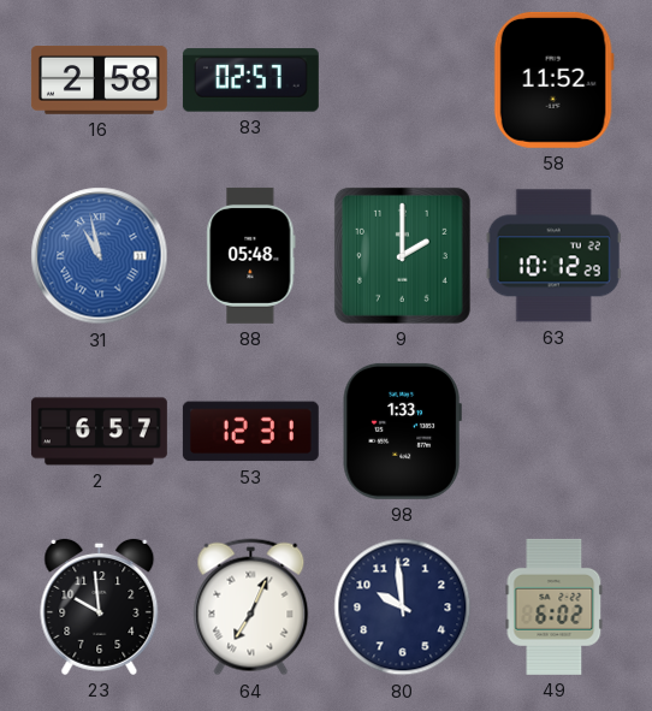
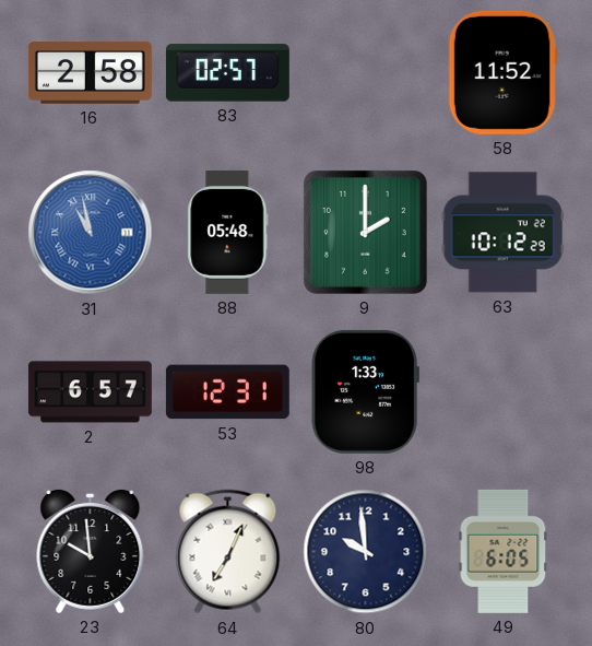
49: 6:02 -> 6:05 (504, 551)
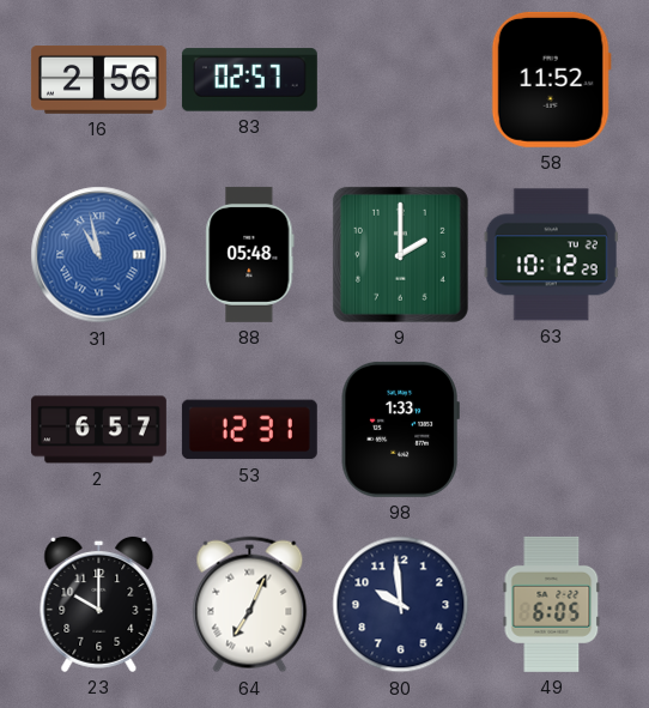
16: 2:58 -> 2:56 (98, 80)
23: 9:59 -> 10:00 (99, 604)
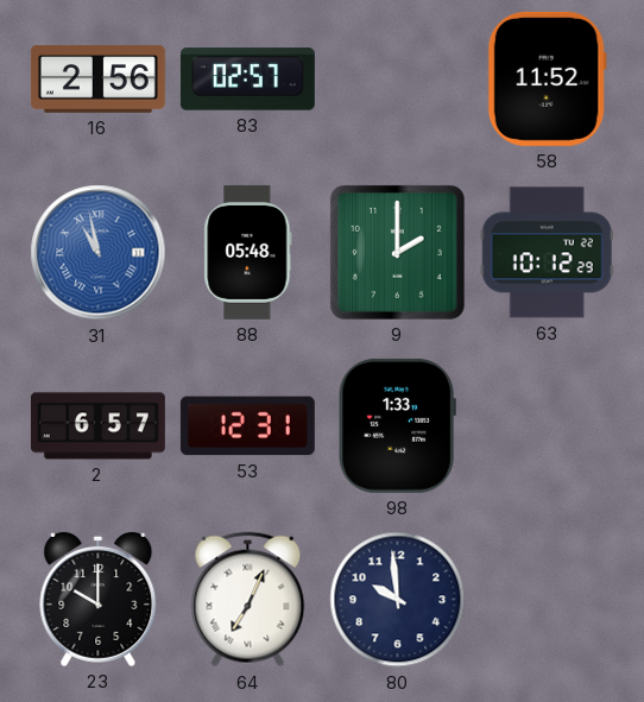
49: 6:05 -> none (552, 604)
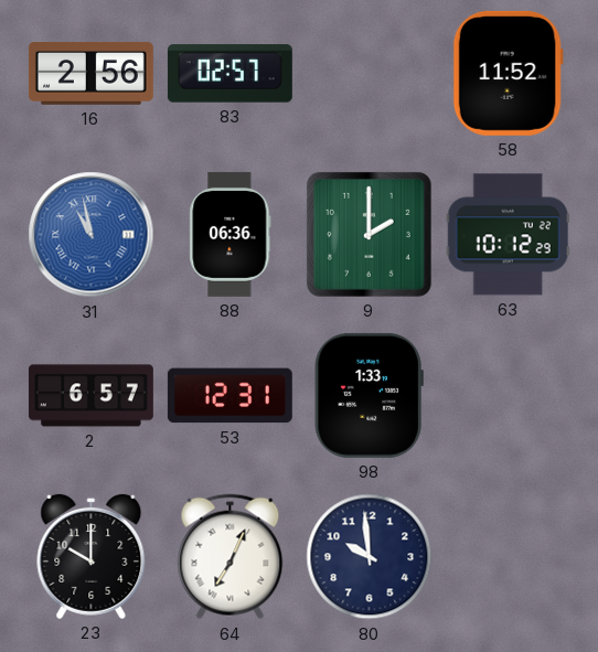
88: 05:48 -> 06:36 (231, 234)
